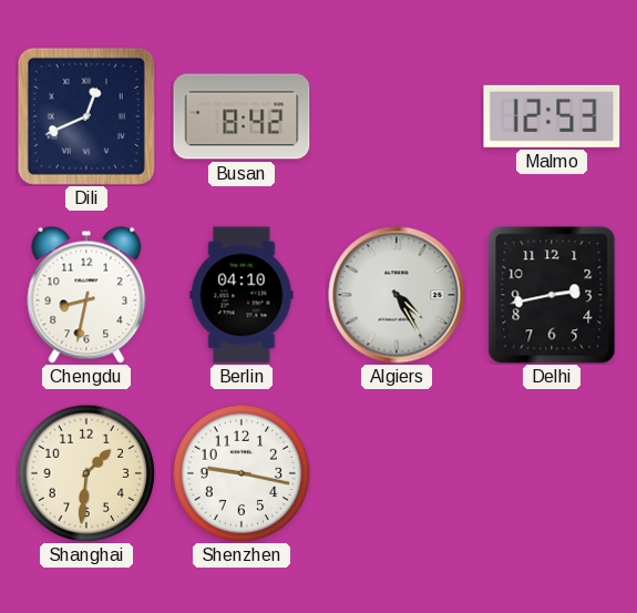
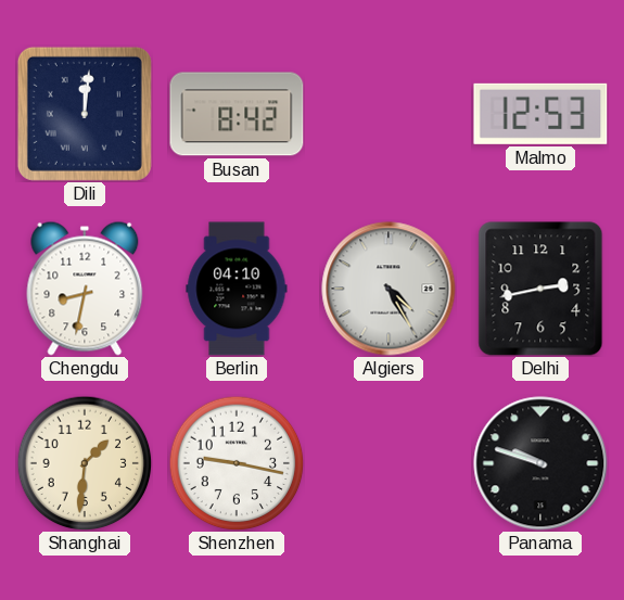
Dili: 12:41 -> 12:01 (85, 114)
Panama: none -> 9:48 (540, 463)
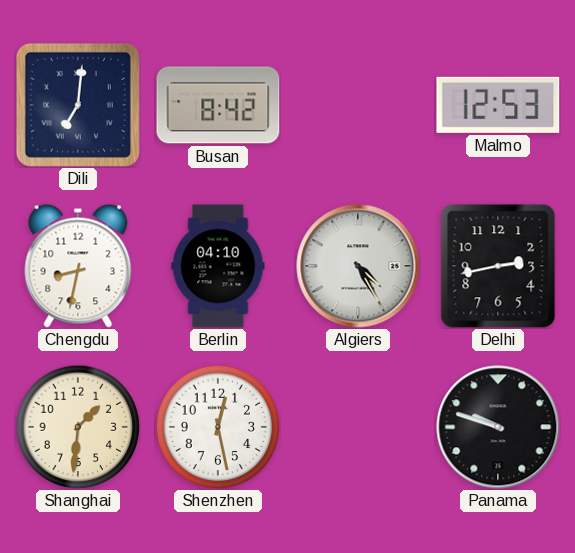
Dili: 12:01 -> 7:01 (78, 105)
Shenzhen: 9:17 -> 12:28 (218, 427)
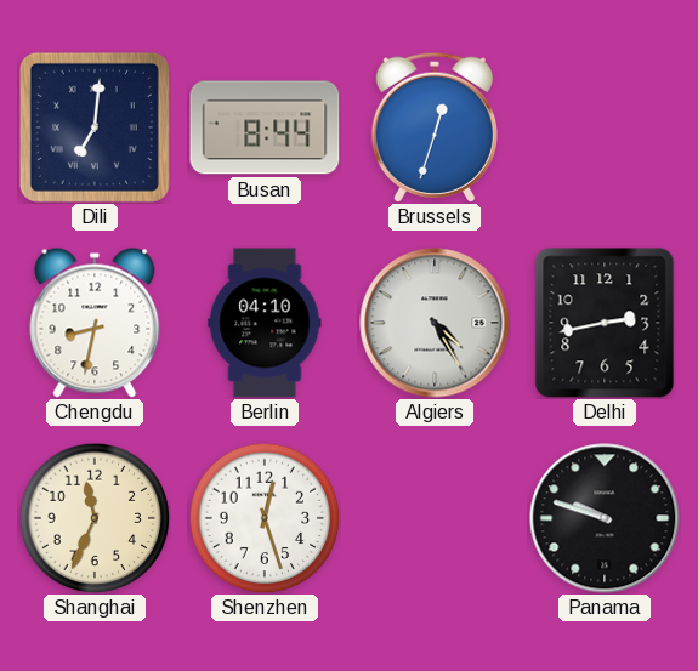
Busan: 8:42 -> 8:44 (265, 127)
Brussels: none -> 12:33 (435, 127)
Malmo: 12:53 -> none (498, 105)
Shanghai: 1:31 -> 11:34 (95, 518)
Shenzhen: 12:28 -> 12:27 (265, 518)
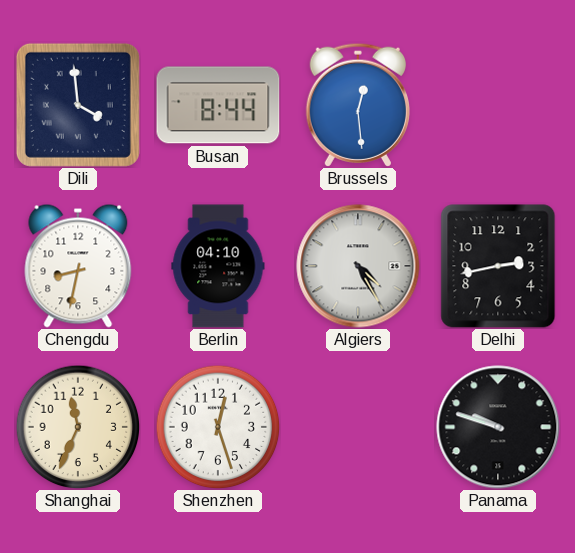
Dili: 7:01 -> 3:59 (78, 105)
Brussels: 12:33 -> 12:29 (358, 105)
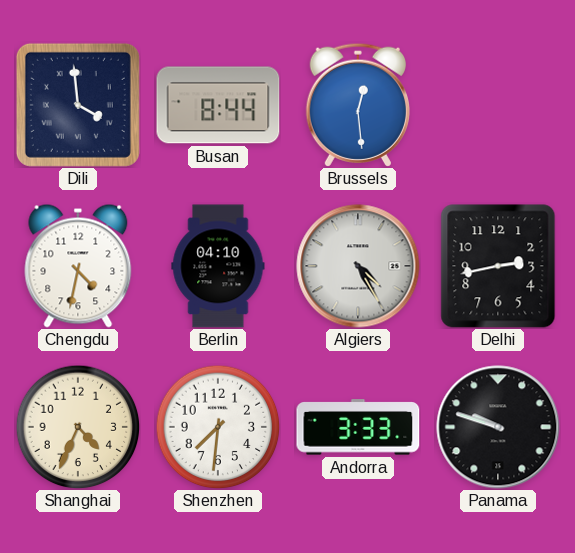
Chengdu: 8:32 -> 4:32 (78, 266)
Shanghai: 11:34 -> 4:34 (78, 427)
Shenzhen: 12:27 -> 7:31 (218, 427)
Andorra: none -> 3:33 (358, 427)
